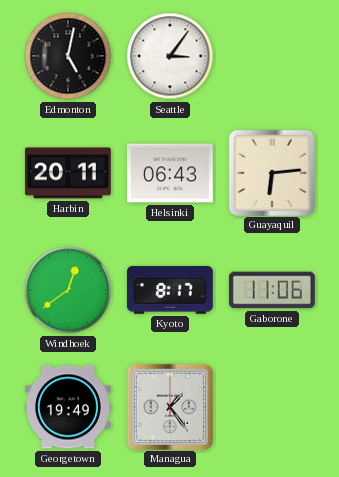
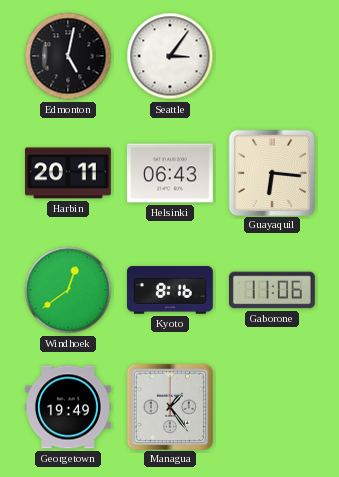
Guayaquil: 6:14 -> 6:16 (271, 172)
Kyoto: 8:17 -> 8:16 (170, 290)
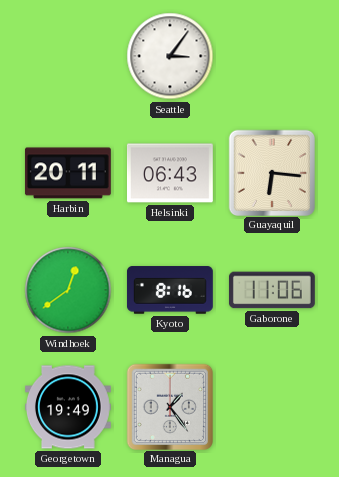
Edmonton: 5:02 -> none (68, 56)
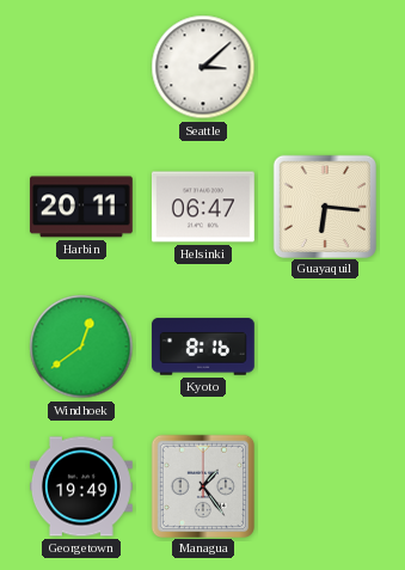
Seattle: 3:06 -> 3:08 (203, 67)
Helsinki: 06:43 -> 06:47 (203, 207)
Gaborone: 11:06 -> none (272, 290)
